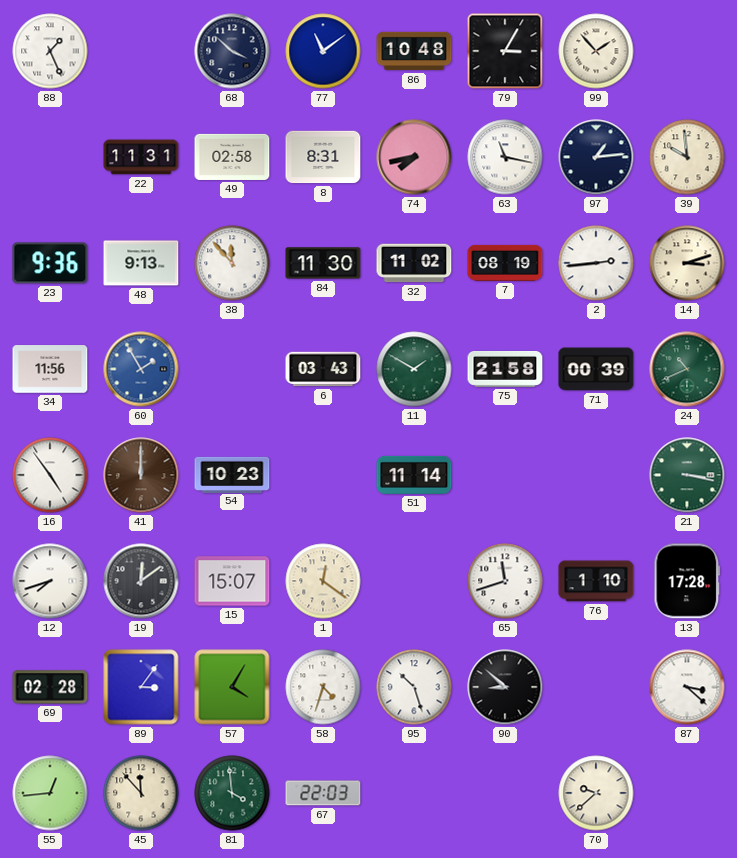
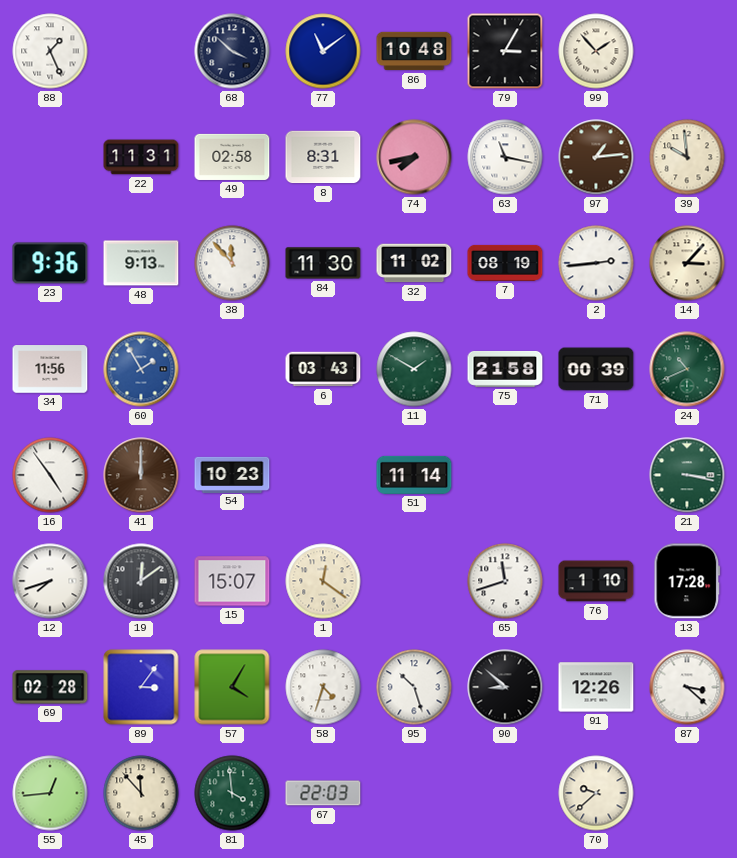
97 dial: navy -> brown (596, 157)
14: 3:12 -> 3:07 (687, 263)
91: none -> 12:26 (596, 687)
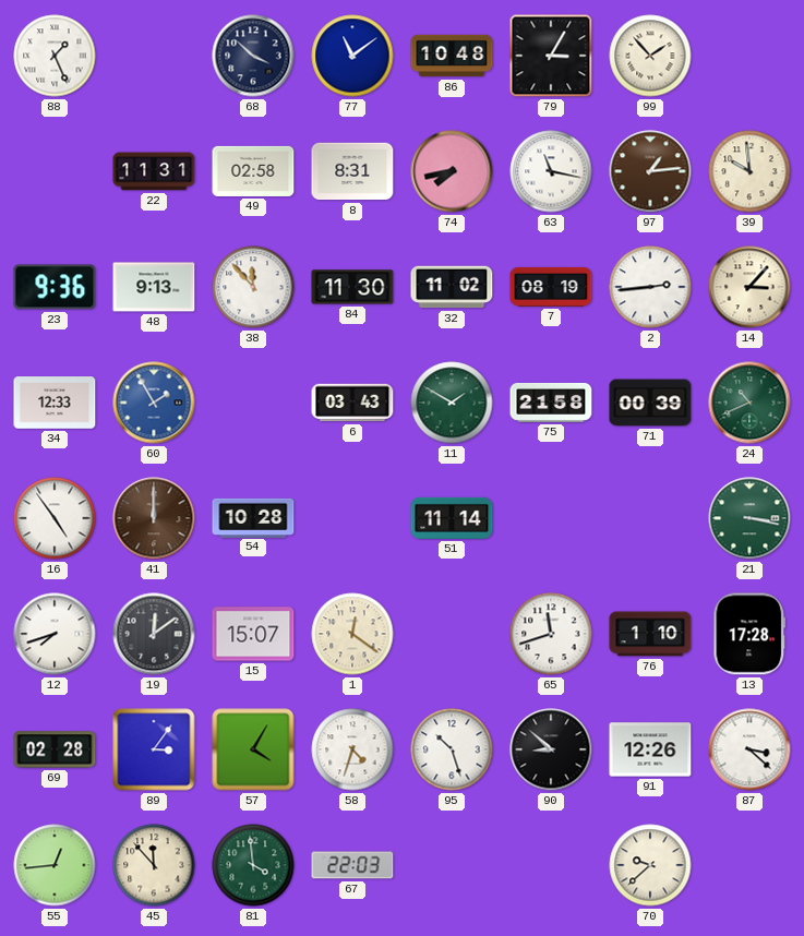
34: 11:56 -> 12:33 (55, 403)
54: 10:23 -> 10:28 (253, 517)
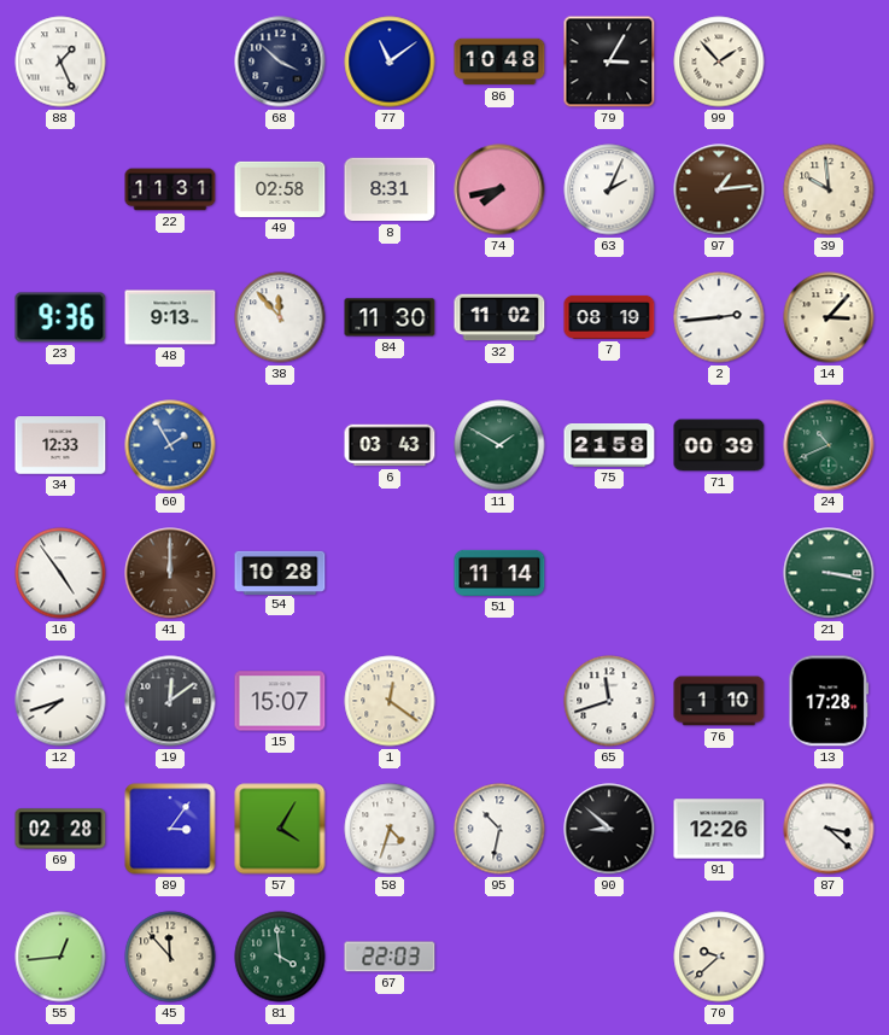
63: 11:17 -> 2:04 (609, 189)
95: 10:27 -> 10:32 (499, 829)
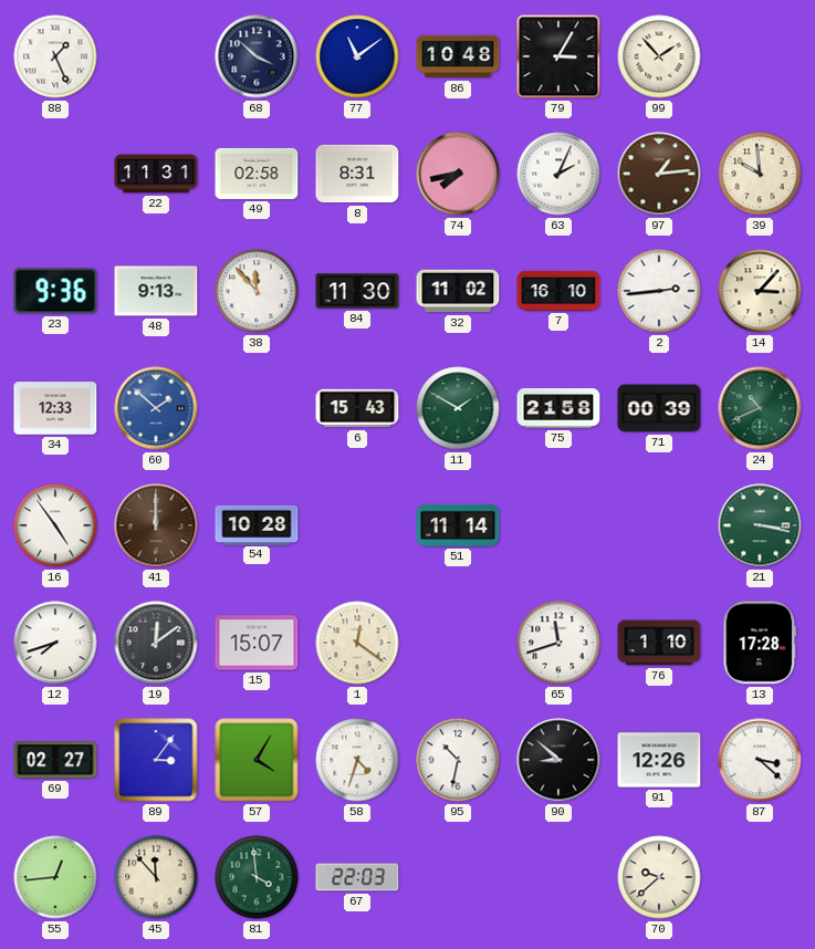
7: 08:19 -> 16:10 (558, 291)
60: 1:55 -> 1:52 (156, 408)
6: 03:43 -> 15:43 (357, 408)
69: 02:28 -> 02:27 (55, 760)
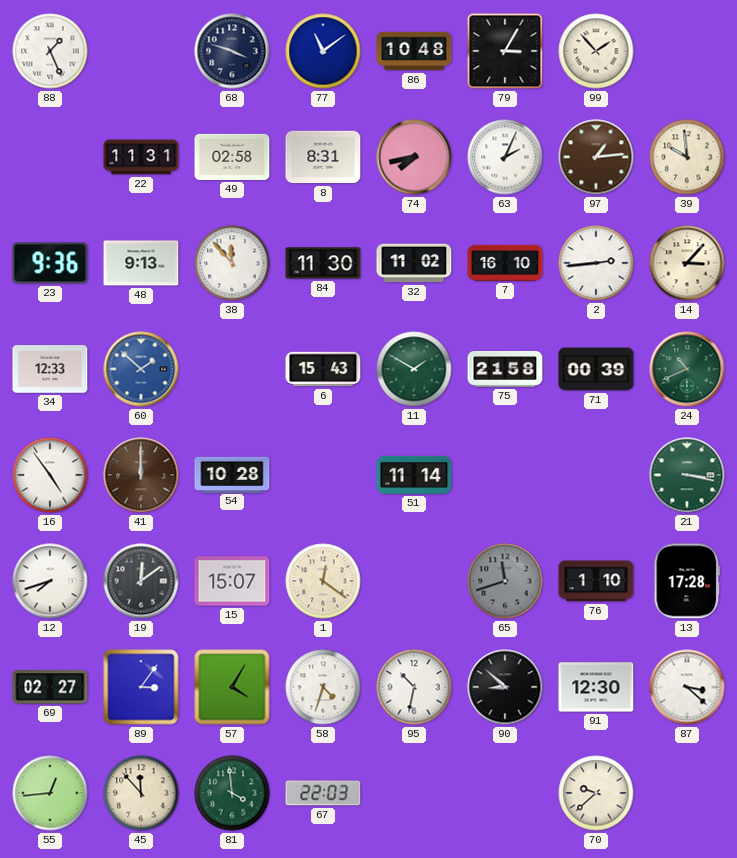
68: 3:52 -> 3:48 (232, 51)
65 dial: white -> grey (505, 581)
91: 12:26 -> 12:30 (596, 687)
